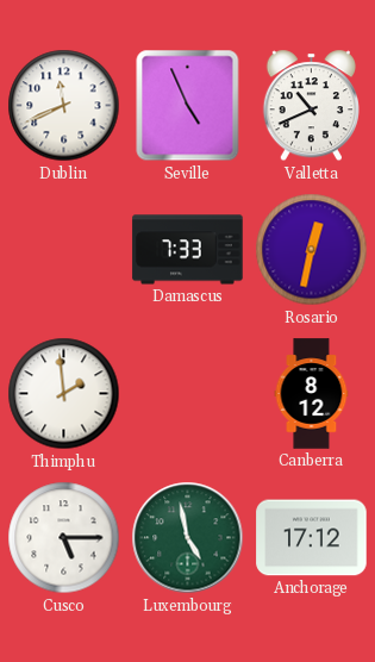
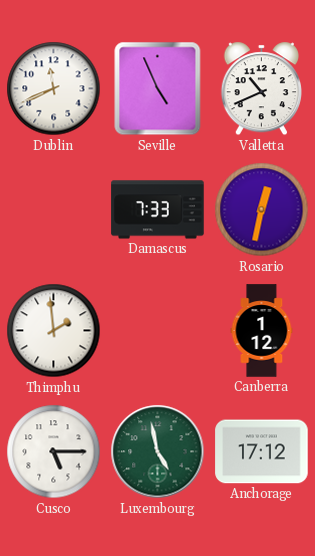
Canberra: 8:12 -> 1:12 (262, 331)
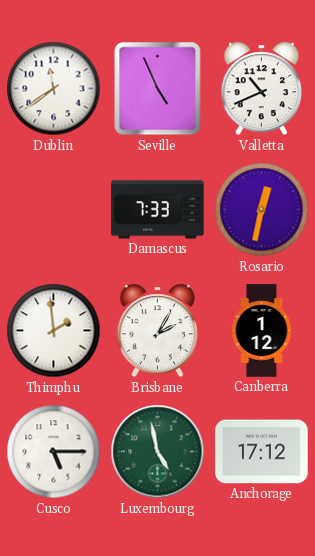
Dublin: 11:41 -> 11:39 (54, 89)
Brisbane: none -> 2:05 (157, 331)
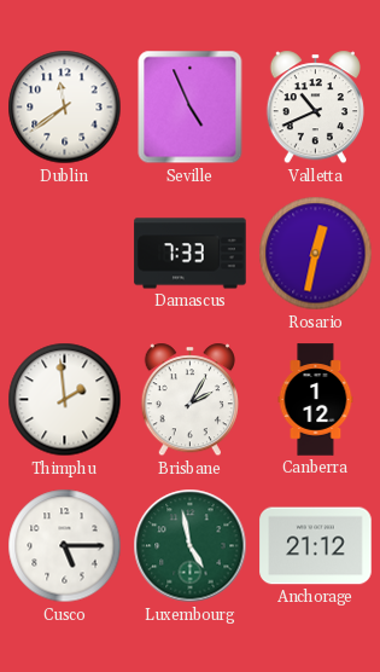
Anchorage: 17:12 -> 21:12 (316, 546)
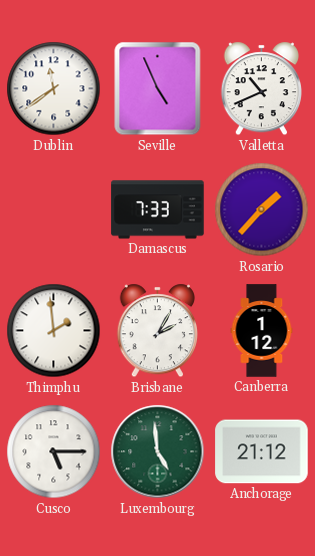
Rosario: 12:32 -> 1:37 (262, 210)
Luxembourg: 4:58 -> 4:59 (158, 452)
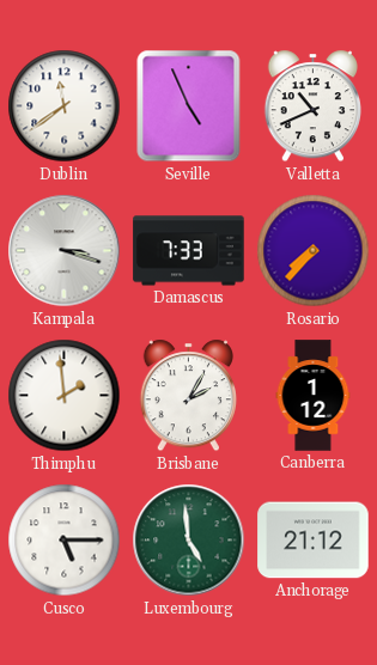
Kampala: none -> 3:18 (65, 251)
Rosario: 1:37 -> 7:37 (314, 251)
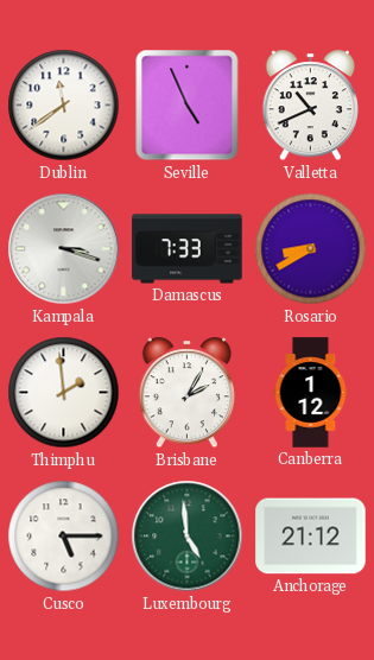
Rosario: 7:37 -> 8:40 (311, 249)
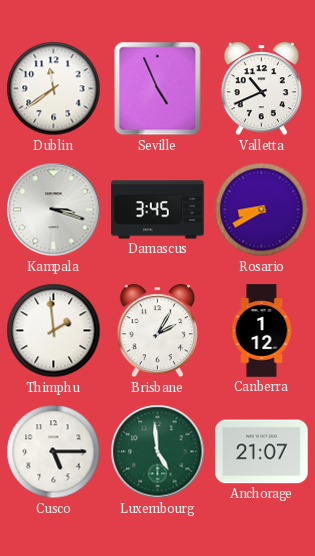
Damascus: 7:33 -> 3:45 (158, 210)
Anchorage: 21:12 -> 21:07 (262, 452)
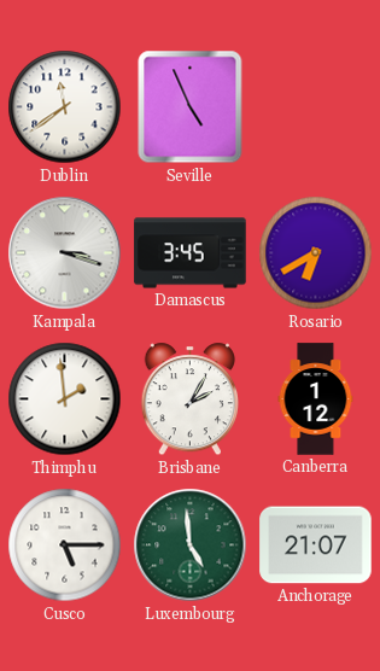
Valletta: 10:41 -> none (261, 89)
Rosario: 8:40 -> 6:40 (316, 253)
